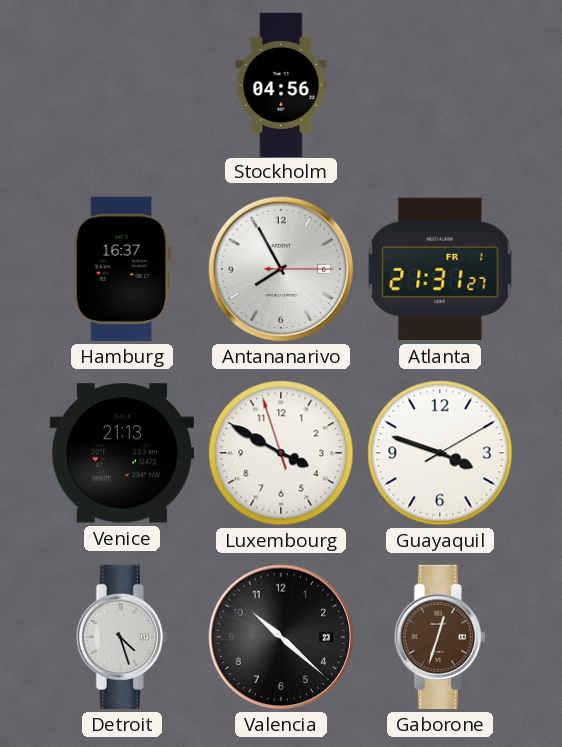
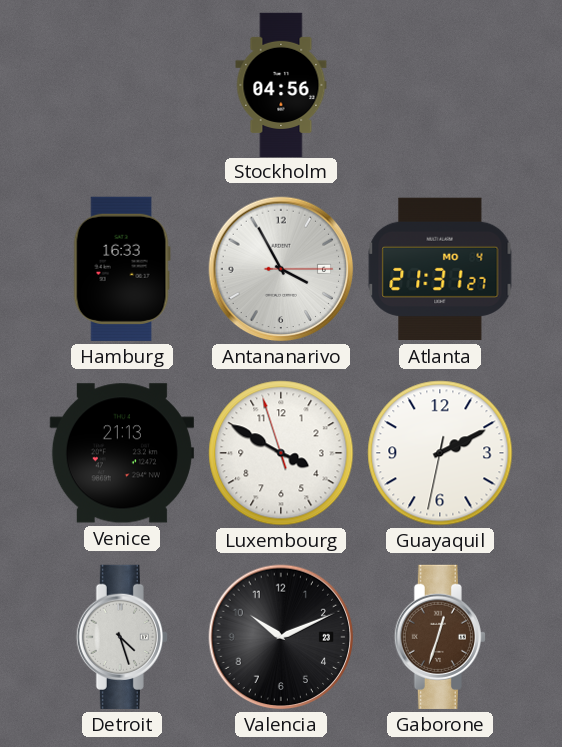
Hamburg: 16:37 -> 16:33 (122, 269)
Antananarivo: 7:55 -> 3:55 (281, 269)
Atlanta date: FR 1 -> MO 4 (440, 269)
Guayaquil: 3:48 -> 2:10 (440, 453)
Valencia: 10:22 -> 10:11 (281, 637)
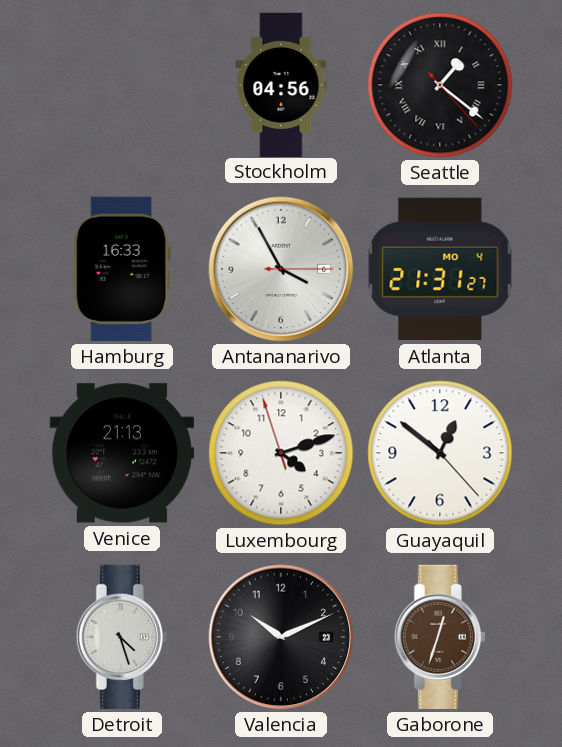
Seattle: none -> 1:21 (440, 85)
Luxembourg: 3:49 -> 4:11 (281, 453)
Guayaquil: 2:10 -> 12:51 (440, 453)
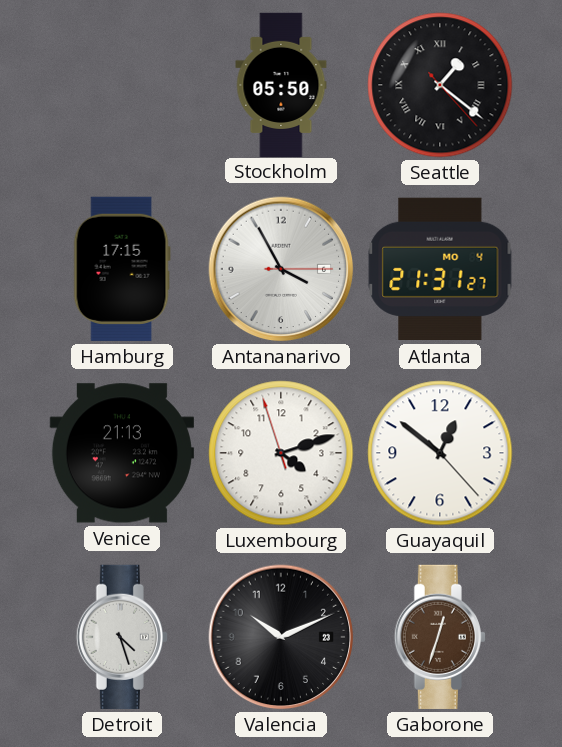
Stockholm: 04:56 -> 05:50 (281, 84)
Hamburg: 16:33 -> 17:15 (122, 269)
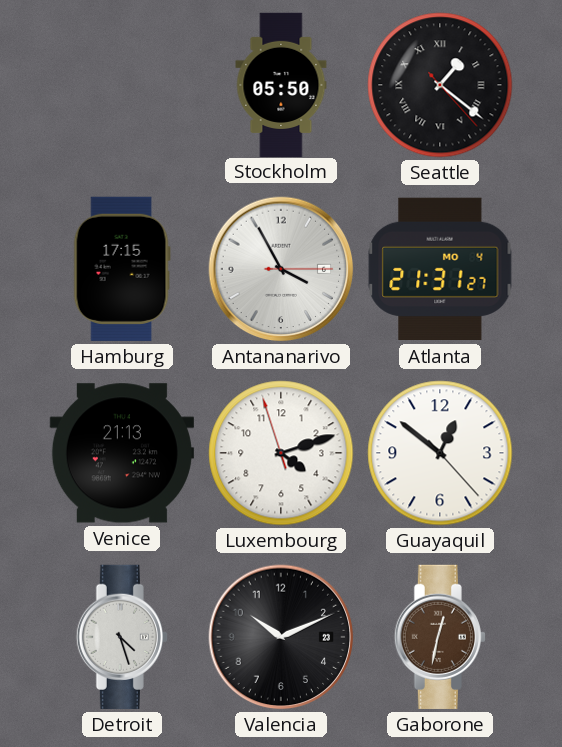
Gaborone: 12:33 -> 12:32 (440, 637)
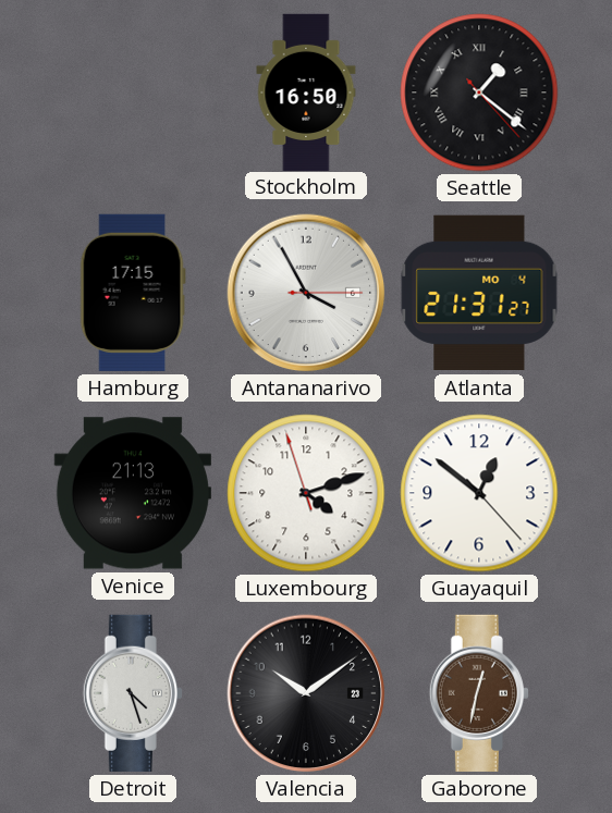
Stockholm: 05:50 -> 16:50 (306, 91)
Valencia: 10:11 -> 10:09 (306, 693)
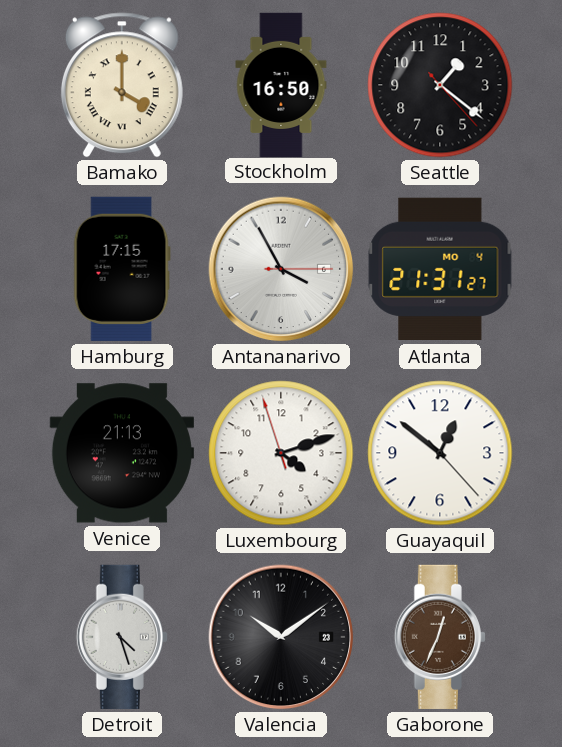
Bamako: none -> 4:00 (122, 85)
Seattle numerals: Roman -> Arabic (440, 85)
Gaborone: 12:32 -> 12:34 (440, 637)
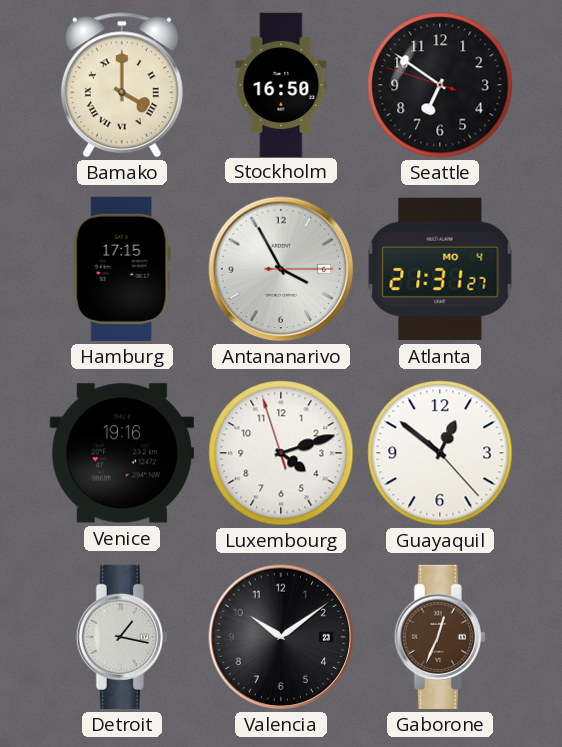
Seattle: 1:21 -> 6:50 (440, 85)
Venice: 21:13 -> 19:16 (122, 453)
Detroit: 4:27 -> 1:17 (122, 637)
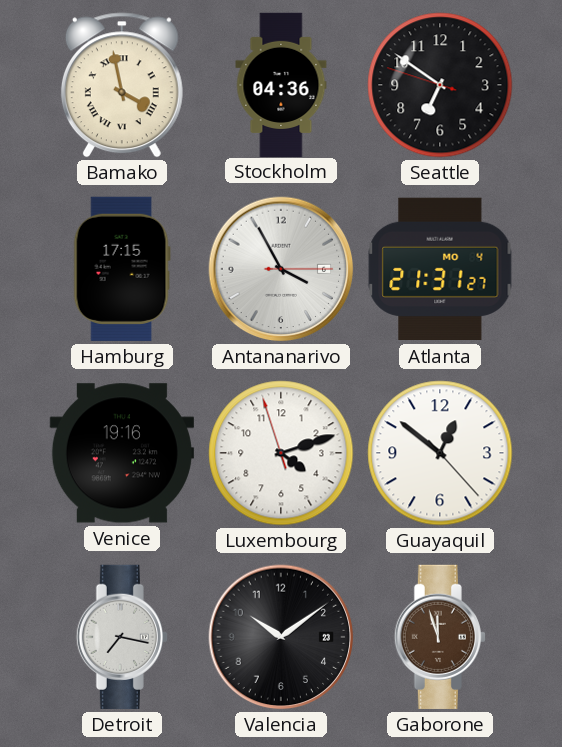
Bamako: 4:00 -> 3:58 (122, 85)
Stockholm: 16:50 -> 04:36 (281, 84)
Detroit: 1:17 -> 7:17 (122, 637)
Gaborone: 12:34 -> 11:57 (440, 637)
